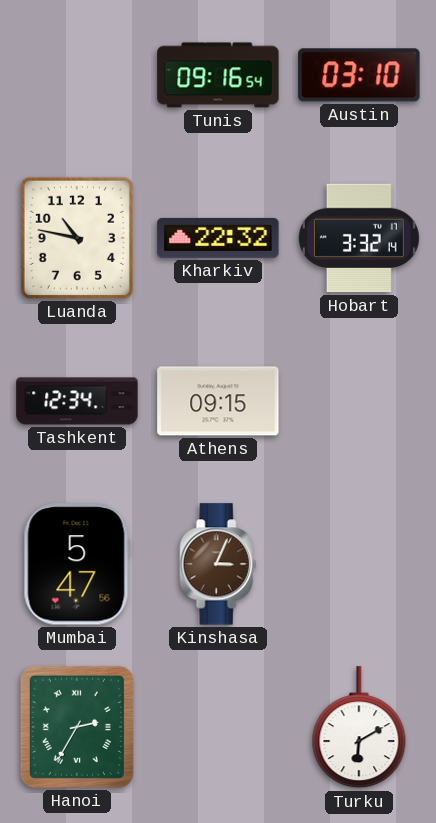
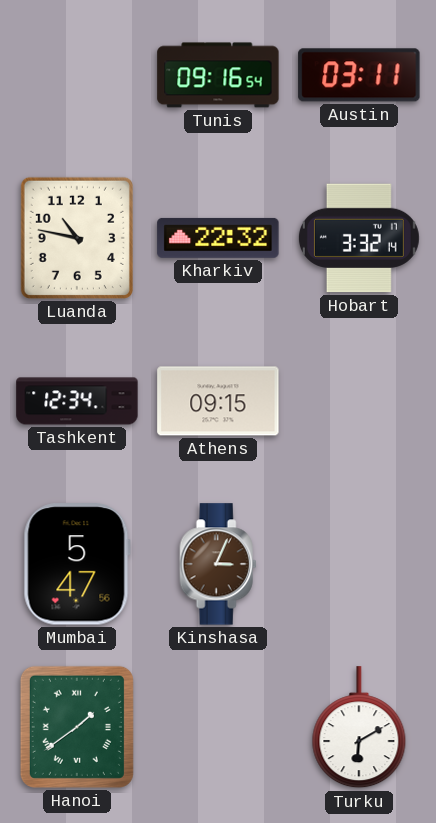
Austin: 03:10 -> 03:11 (359, 75)
Hanoi: 2:35 -> 1:39 (77, 727)
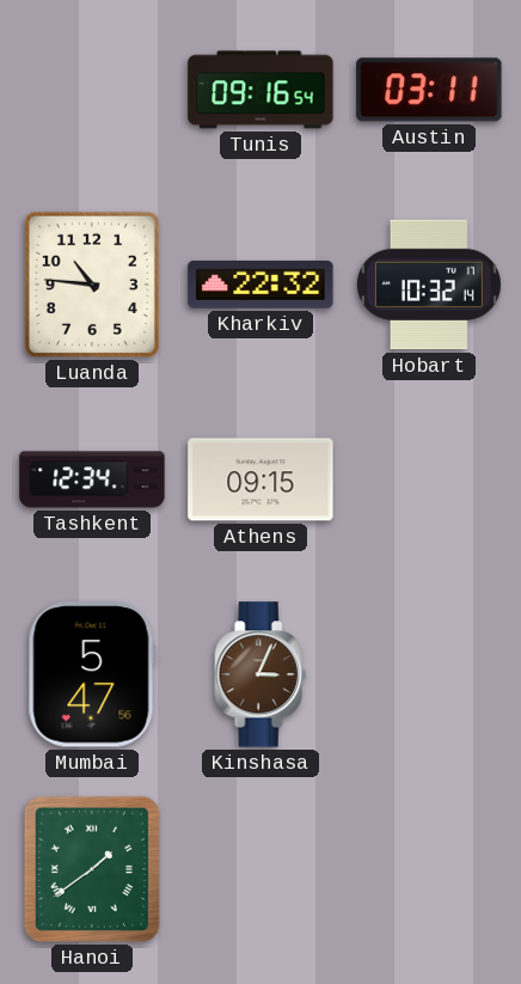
Luanda: 10:47 -> 10:46 (92, 285)
Hobart: 3:32 -> 10:32 (429, 285)
Turku: 6:10 -> none (359, 728)
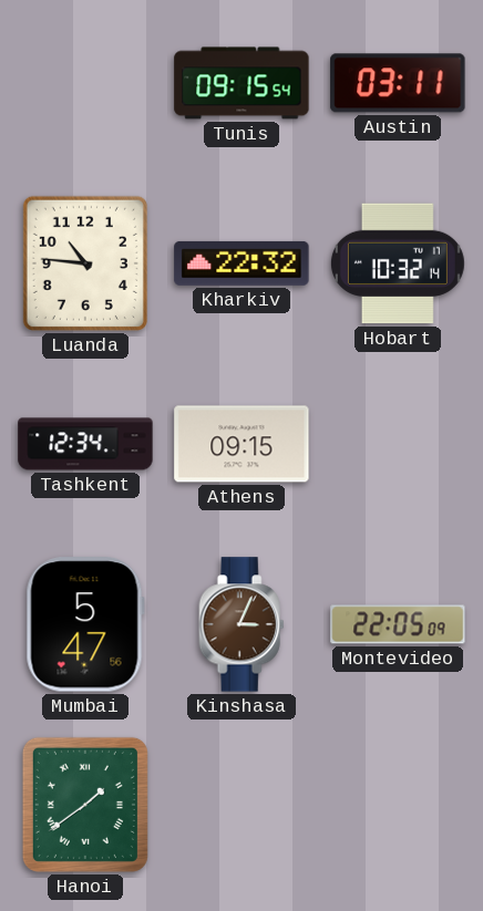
Tunis: 09:16 -> 09:15 (242, 83)
Montevideo: none -> 22:05 (398, 624)
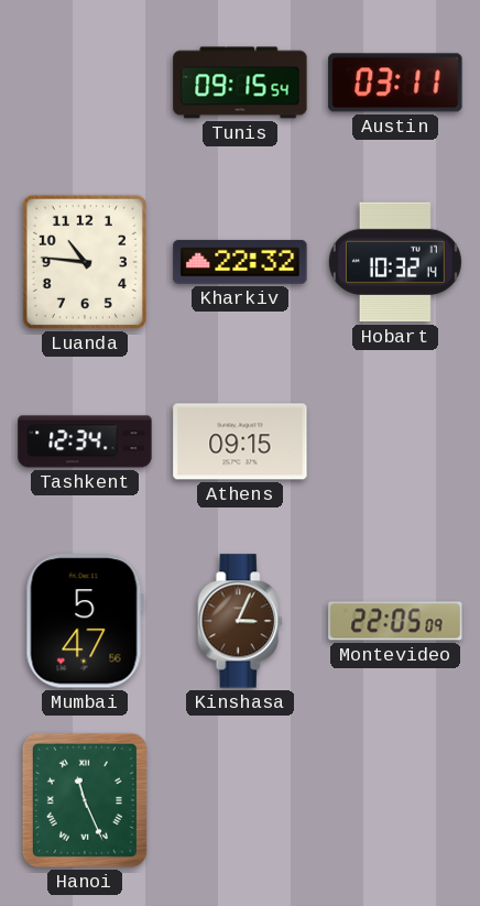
Hanoi: 1:39 -> 11:26 (85, 800)
